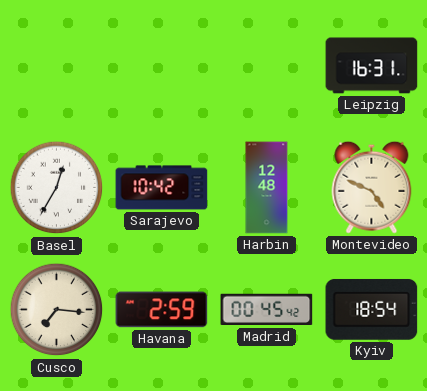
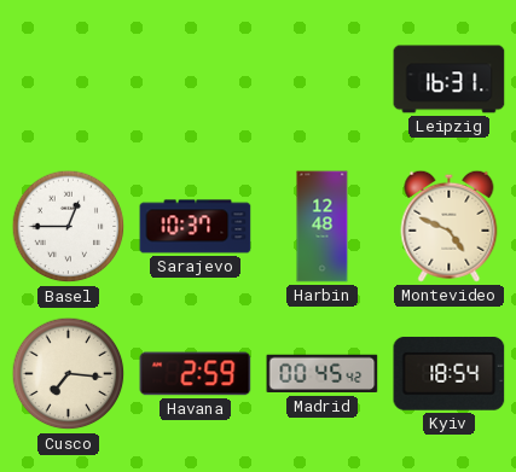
Basel: 12:35 -> 12:45 (69, 227)
Sarajevo: 10:42 -> 10:37 (196, 227)
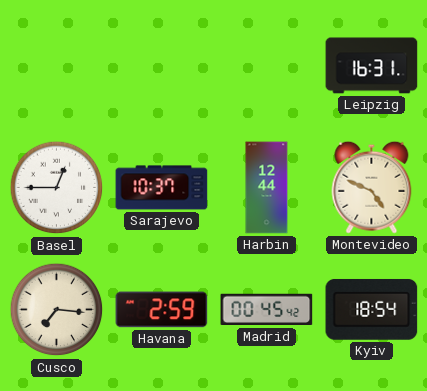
Harbin: 12:48 -> 12:44 (267, 188)
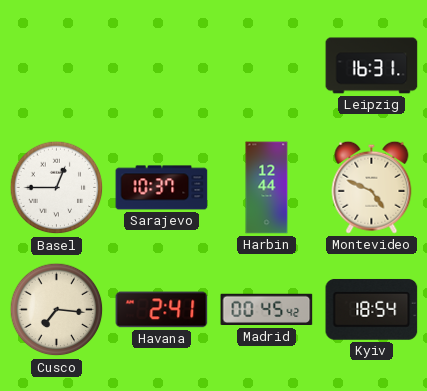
Havana: 2:59 -> 2:41 (162, 310)
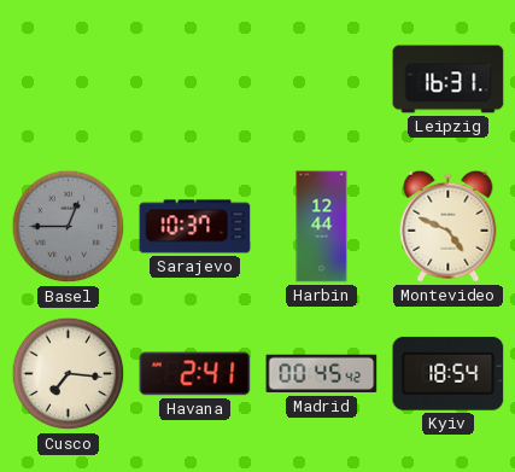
Basel dial: white -> grey (69, 227)
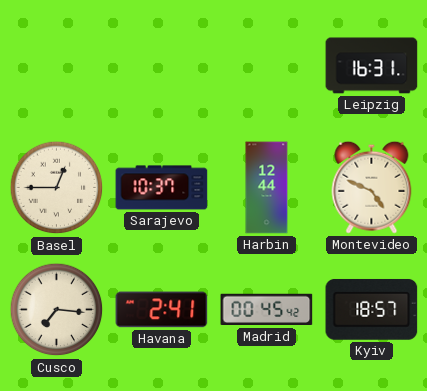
Basel dial: grey -> cream (57, 188)
Kyiv: 18:54 -> 18:57 (372, 309)
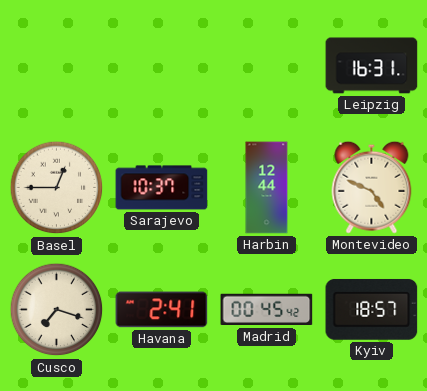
Cusco: 7:16 -> 7:18 (57, 310)
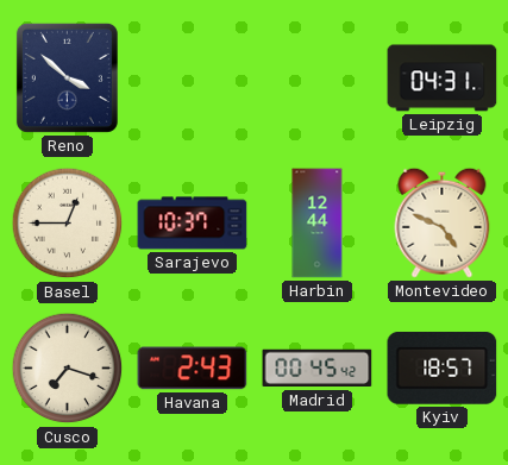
Reno: none -> 3:52 (67, 77)
Leipzig: 16:31 -> 04:31 (443, 78)
Havana: 2:41 -> 2:43 (193, 369)
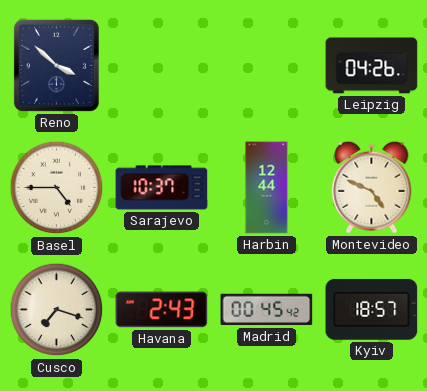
Leipzig: 04:31 -> 04:26 (372, 66)
Basel: 12:45 -> 4:45 (57, 188)
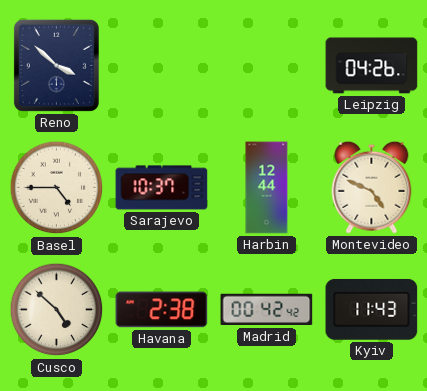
Cusco: 7:18 -> 4:52 (57, 310)
Havana: 2:43 -> 2:38 (162, 310)
Madrid: 00:45 -> 00:42 (267, 310)
Kyiv: 18:57 -> 11:43 (372, 309)
